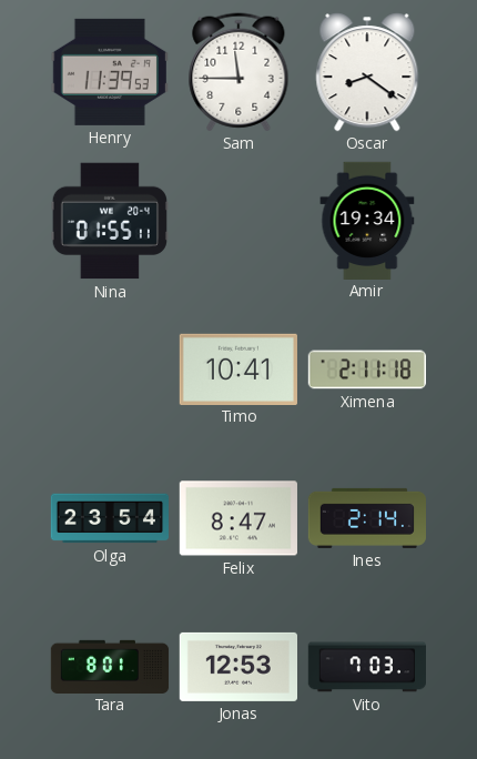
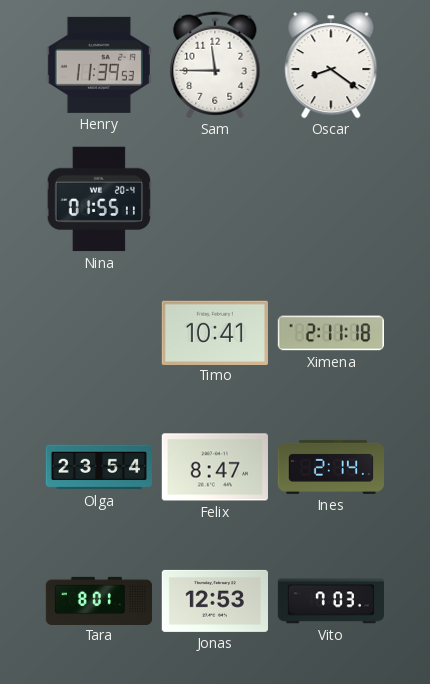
Amir: 19:34 -> none (367, 220)
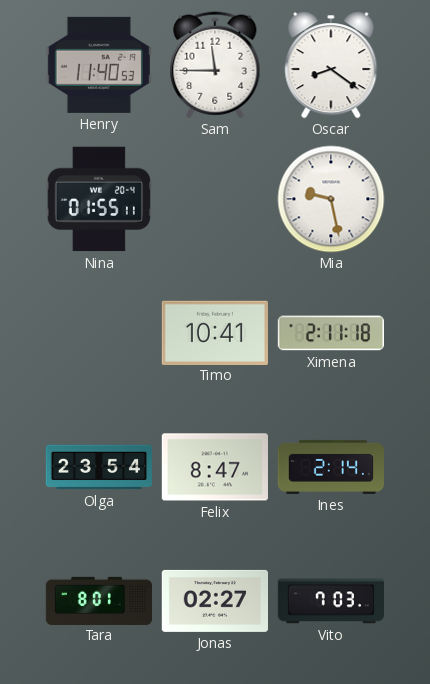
Henry: 11:39 -> 11:40 (99, 65)
Mia: none -> 9:28 (331, 199)
Jonas: 12:53 -> 02:27 (214, 601)
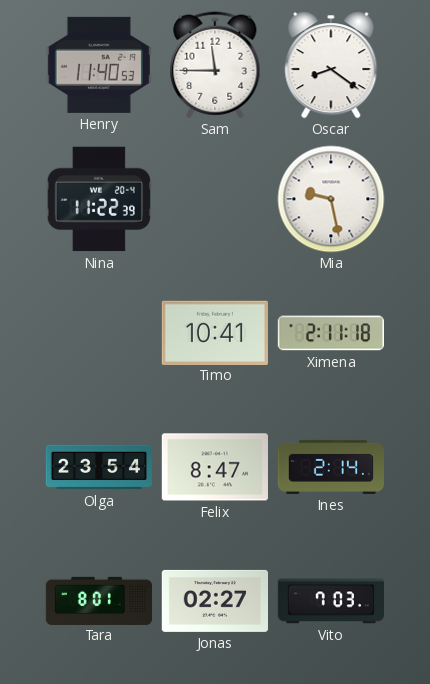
Nina: 01:55 -> 11:22 (98, 199)
